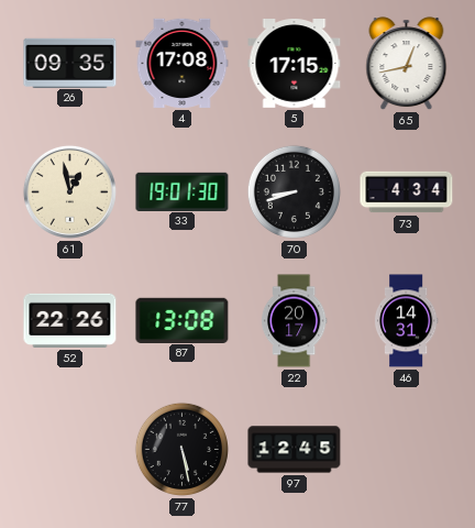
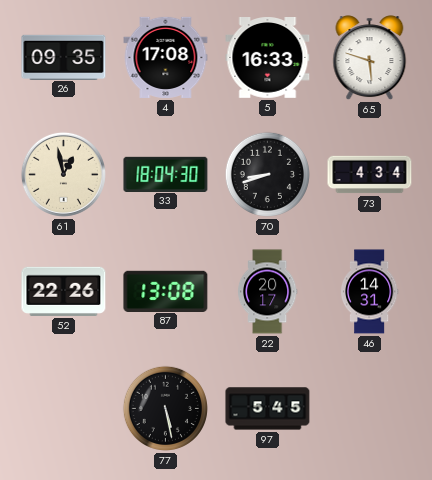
5: 17:15 -> 16:33 (268, 58)
65: 12:43 -> 5:48 (370, 58)
33: 19:01 -> 18:04 (166, 174)
97: 12:45 -> 5:45 (268, 409)
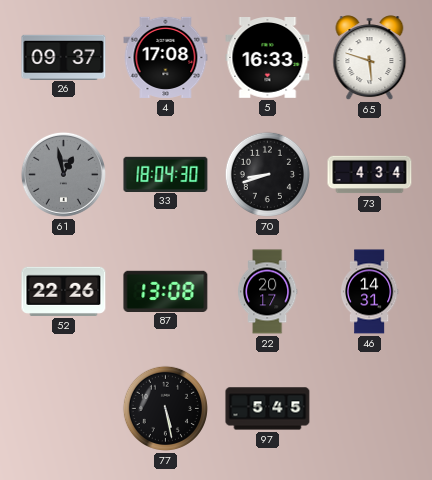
26: 09:35 -> 09:37 (64, 57)
61 dial: cream -> grey (63, 174)
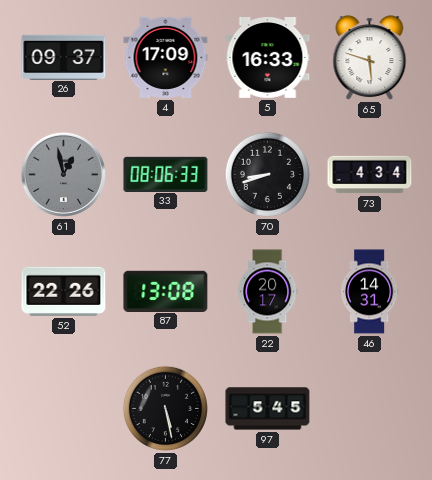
4: 17:08 -> 17:09 (166, 57)
33: 18:04 -> 08:06 (166, 174)
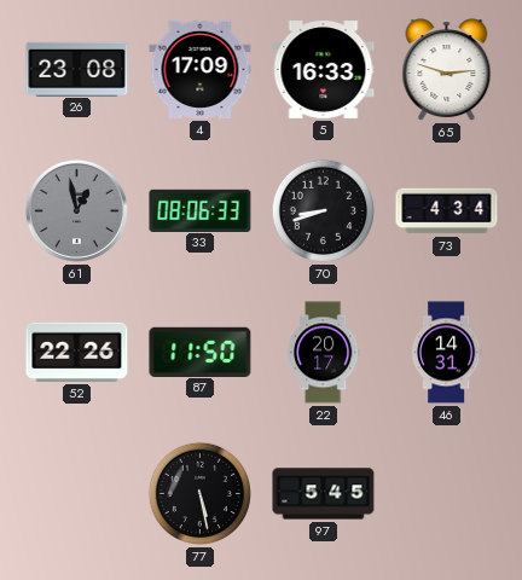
26: 09:37 -> 23:08 (77, 69)
65: 5:48 -> 2:48 (447, 70)
87: 13:08 -> 11:50 (201, 352)
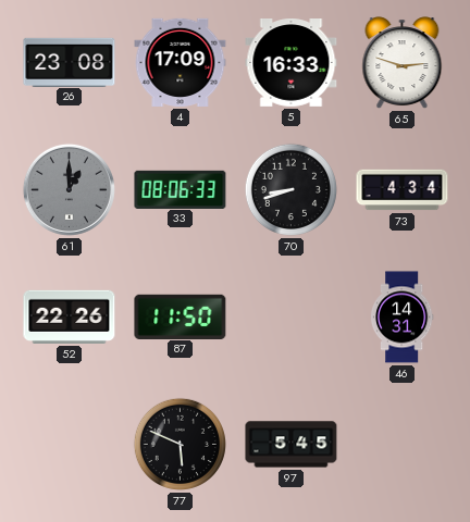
61: 12:58 -> 1:00 (69, 189)
22: 20:17 -> none (323, 353)
77: 5:28 -> 5:49 (180, 444)
